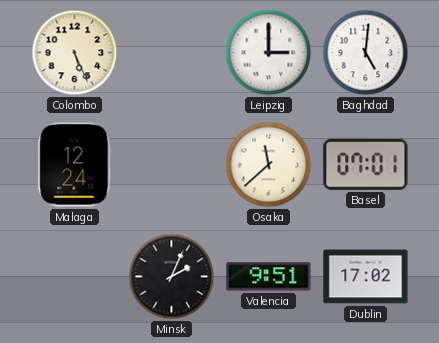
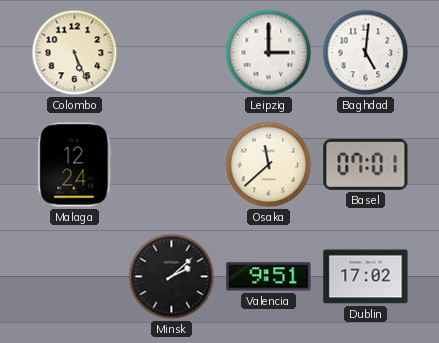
Minsk: 2:04 -> 2:08 (172, 277)
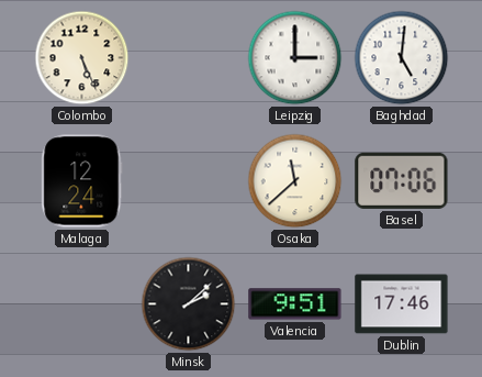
Basel: 07:01 -> 07:06 (402, 180)
Dublin: 17:02 -> 17:46 (402, 304)
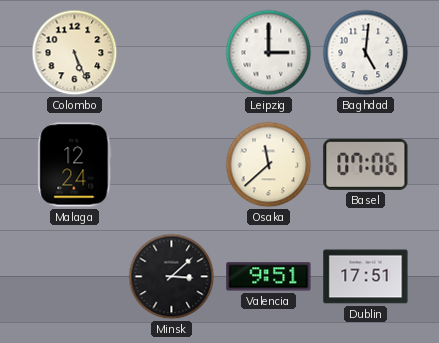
Minsk: 2:08 -> 3:08 (172, 277)
Dublin: 17:46 -> 17:51 (366, 277)
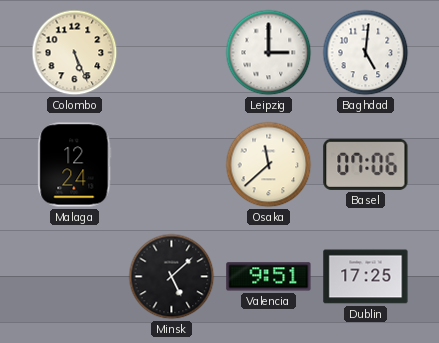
Minsk: 3:08 -> 5:08 (172, 277)
Dublin: 17:51 -> 17:25 (366, 277)
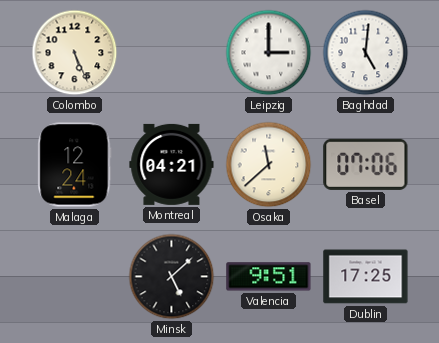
Montreal: none -> 04:21 (172, 164)
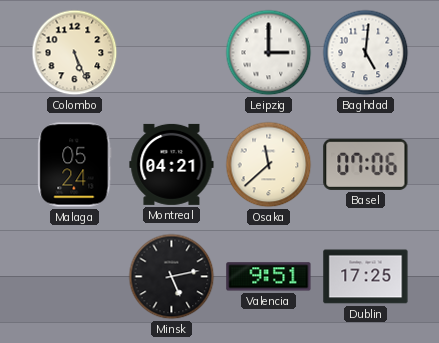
Malaga: 12:24 -> 05:24 (75, 165)
Minsk: 5:08 -> 5:13 (172, 277)
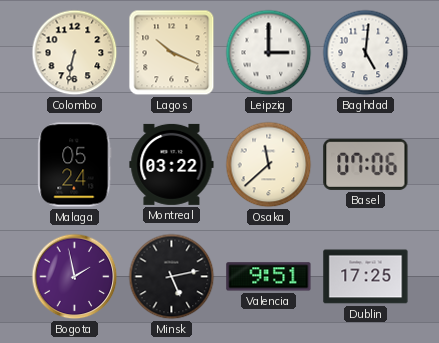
Colombo: 5:26 -> 6:32 (75, 53)
Lagos: none -> 10:19 (172, 53)
Montreal: 04:21 -> 03:22 (172, 164)
Bogota: none -> 1:58 (75, 277)
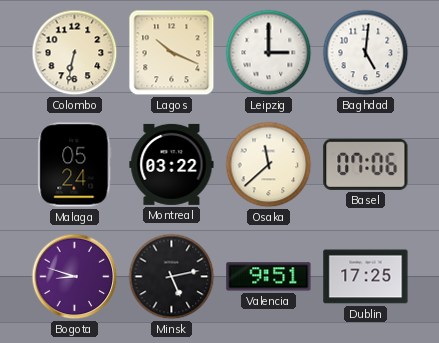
Bogota: 1:58 -> 8:48 (75, 277)
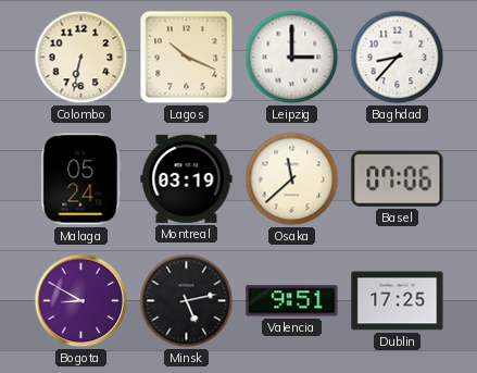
Baghdad: 5:01 -> 8:37 (398, 58)
Montreal: 03:22 -> 03:19 (187, 178)
Bogota: 8:48 -> 8:50 (81, 301)
